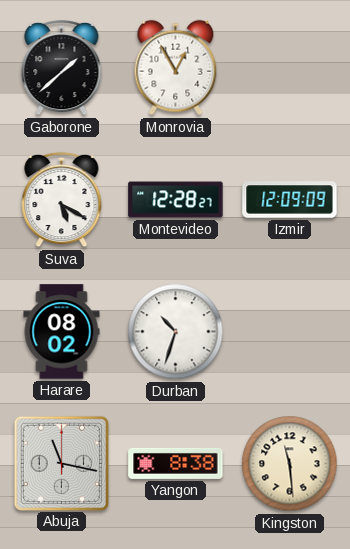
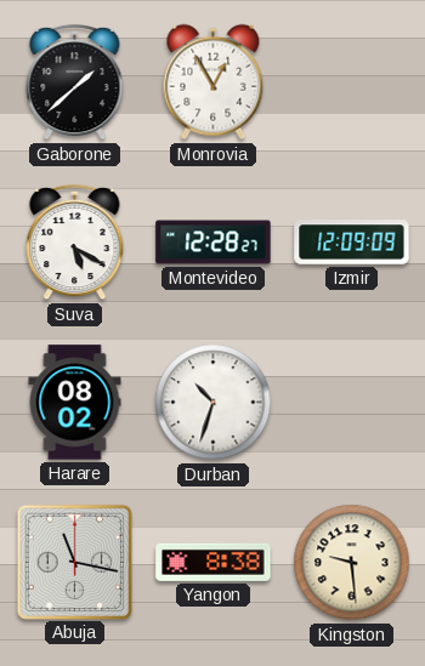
Kingston: 11:29 -> 9:29 (352, 563)
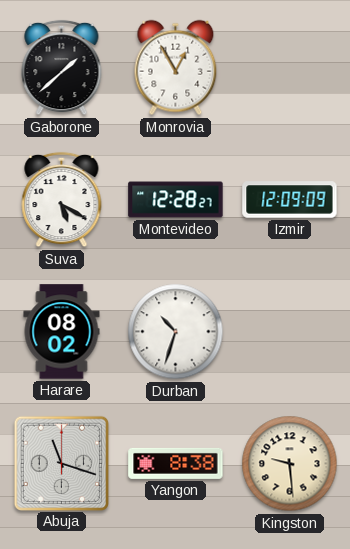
Abuja: 11:17 -> 11:18 (61, 463)
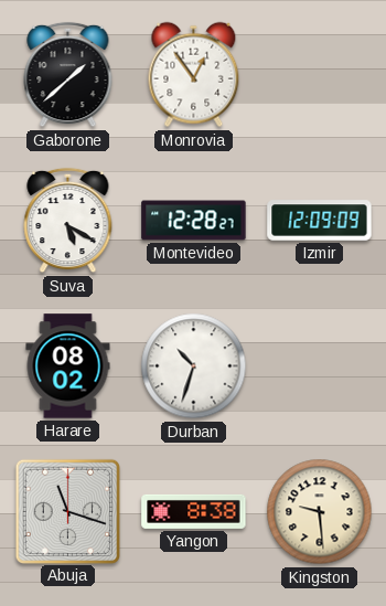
Monrovia: 12:55 -> 12:54 (194, 75)
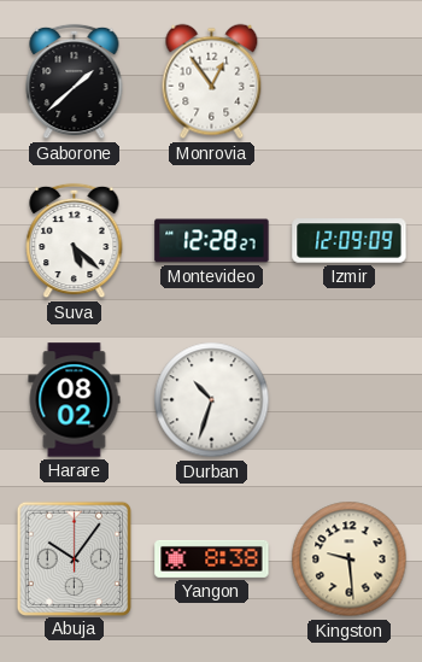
Suva: 5:20 -> 5:22 (75, 241)
Abuja: 11:18 -> 10:06 (74, 558)
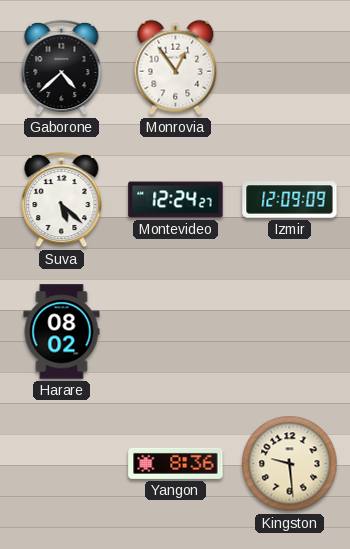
Gaborone: 1:38 -> 4:38 (62, 68)
Montevideo: 12:28 -> 12:24 (176, 200)
Durban: 10:33 -> none (212, 400)
Abuja: 10:06 -> none (74, 558)
Yangon: 8:38 -> 8:36 (176, 463)
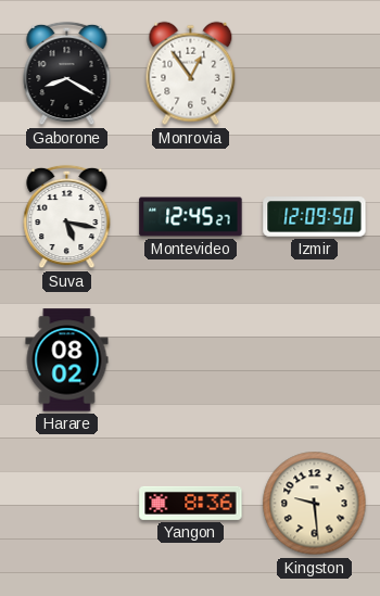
Gaborone: 4:38 -> 8:20 (67, 74)
Suva: 5:22 -> 5:17 (67, 217)
Montevideo: 12:24 -> 12:45 (191, 217)
Izmir: 12:09:09 -> 12:09:50 (315, 217)
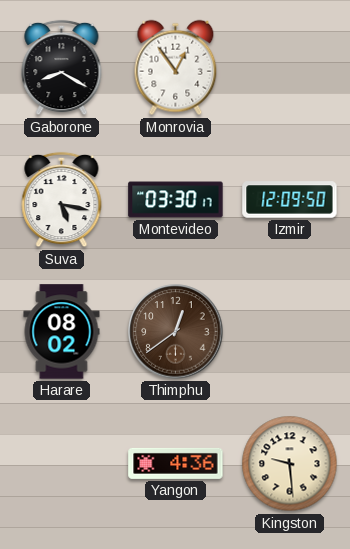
Montevideo: 12:45 -> 03:30 (176, 200)
Thimphu: none -> 12:39 (176, 332)
Yangon: 8:36 -> 4:36 (176, 463)
